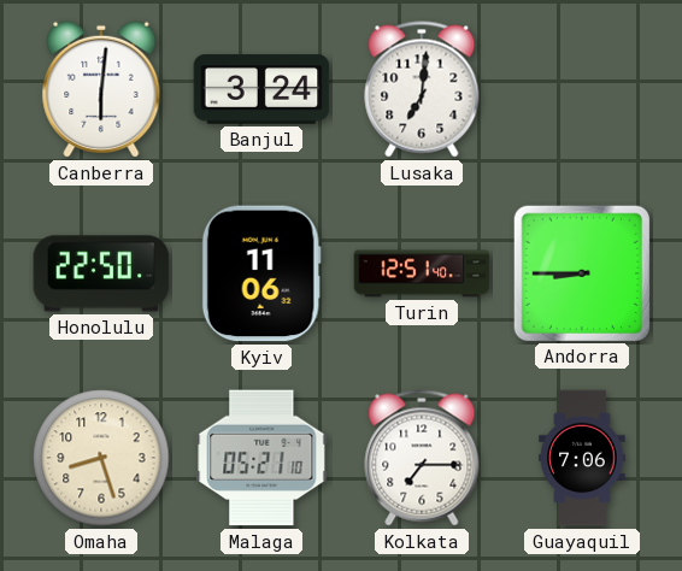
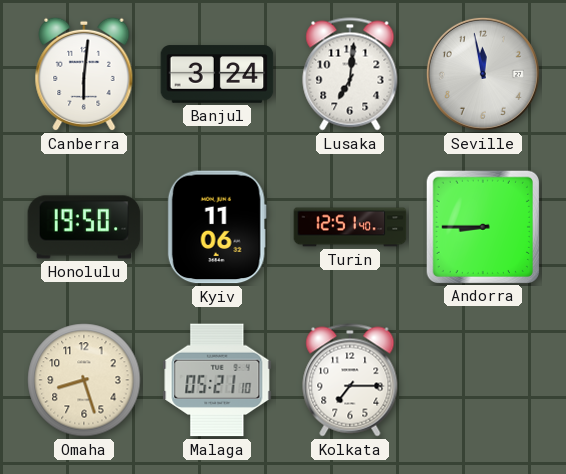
Seville: none -> 11:58 (483, 74)
Honolulu: 22:50 -> 19:50 (84, 227)
Guayaquil: 7:06 -> none (582, 458)
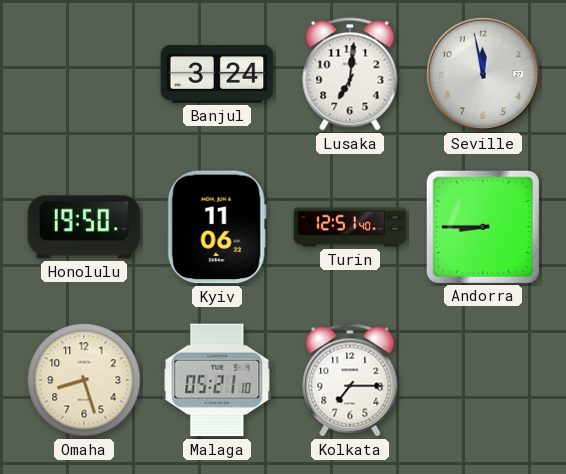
Canberra: 6:01 -> none (84, 74)
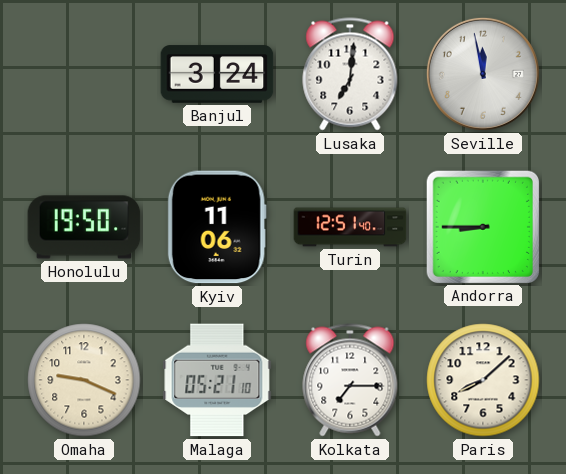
Omaha: 8:27 -> 9:19 (84, 380)
Paris: none -> 8:08 (483, 380)
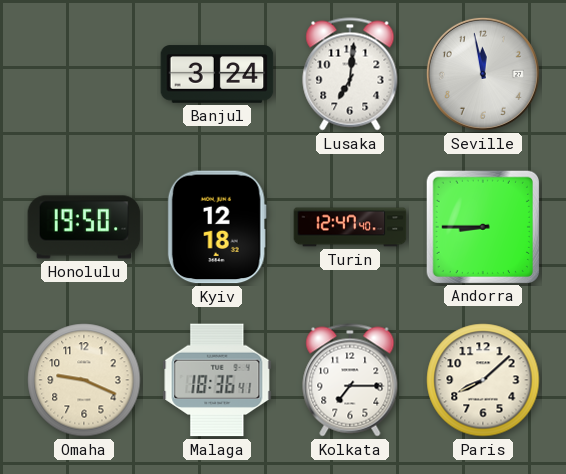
Kyiv: 11:06 -> 12:18 (217, 227)
Turin: 12:51 -> 12:47 (350, 227)
Malaga: 05:21 -> 18:36 (217, 380)
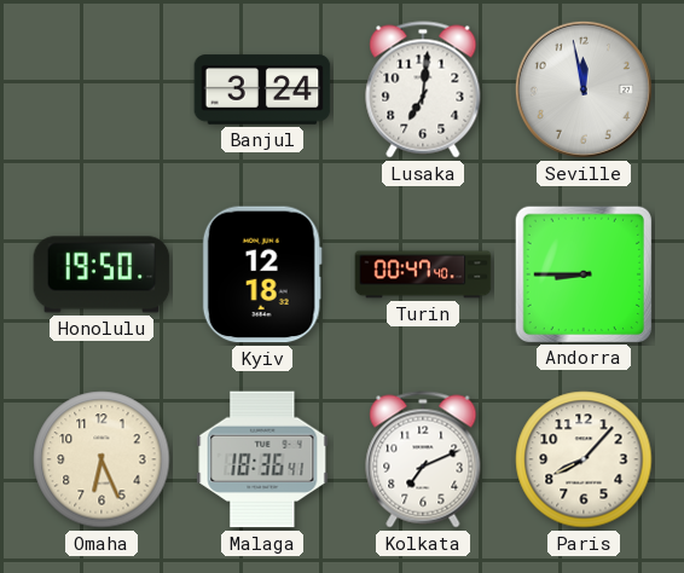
Turin: 12:47 -> 00:47 (423, 274)
Omaha: 9:19 -> 6:26 (102, 459)
Kolkata: 7:15 -> 7:11 (423, 459)
Paris: 8:08 -> 8:07 (584, 459)
